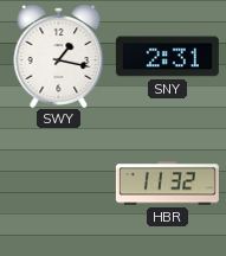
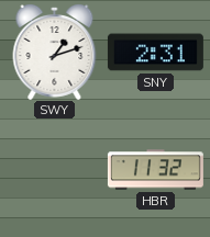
SWY: 1:17 -> 1:12 (55, 53)
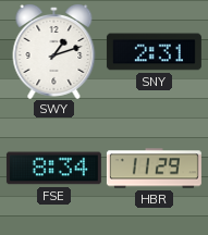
FSE: none -> 8:34 (53, 169)
HBR: 11:32 -> 11:29 (154, 169)
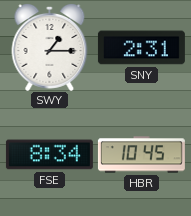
SWY: 1:12 -> 1:15 (50, 48)
HBR: 11:29 -> 10:45 (141, 155)
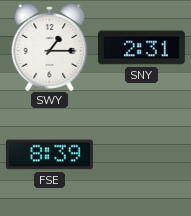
FSE: 8:34 -> 8:39 (49, 155)
HBR: 10:45 -> none (141, 155)
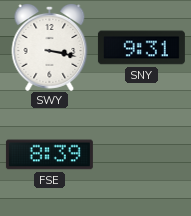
SWY: 1:15 -> 3:17 (50, 48)
SNY: 2:31 -> 9:31 (141, 48)
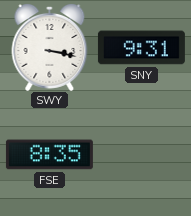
FSE: 8:39 -> 8:35 (49, 155)
